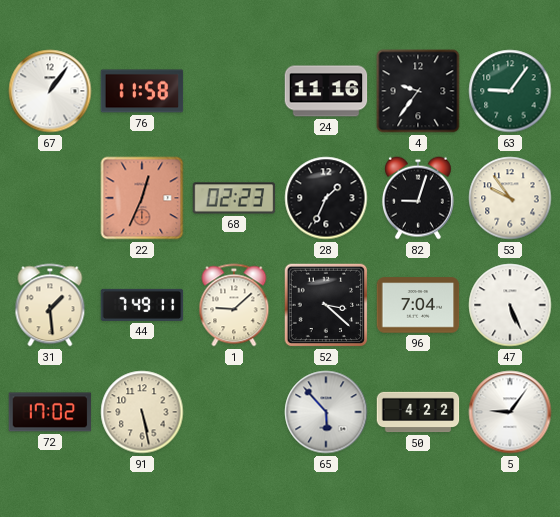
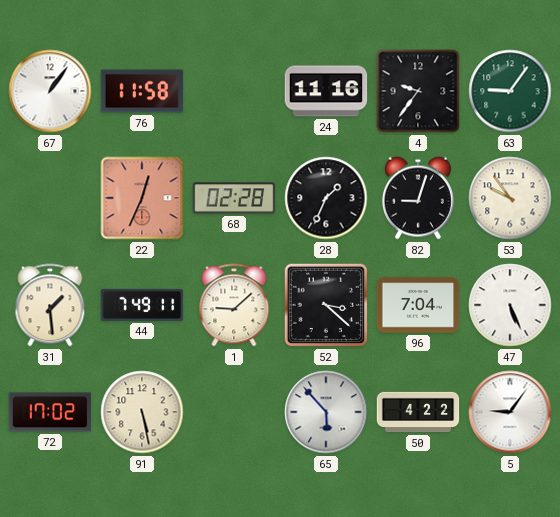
68: 02:23 -> 02:28 (234, 198)
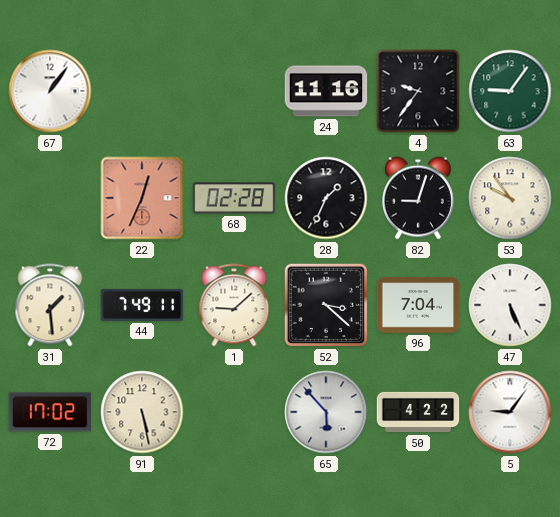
76: 11:58 -> none (142, 91)
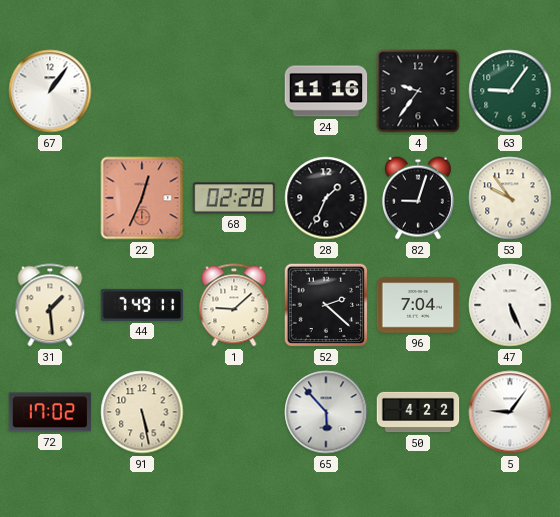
52: 3:22 -> 2:22 (326, 305)
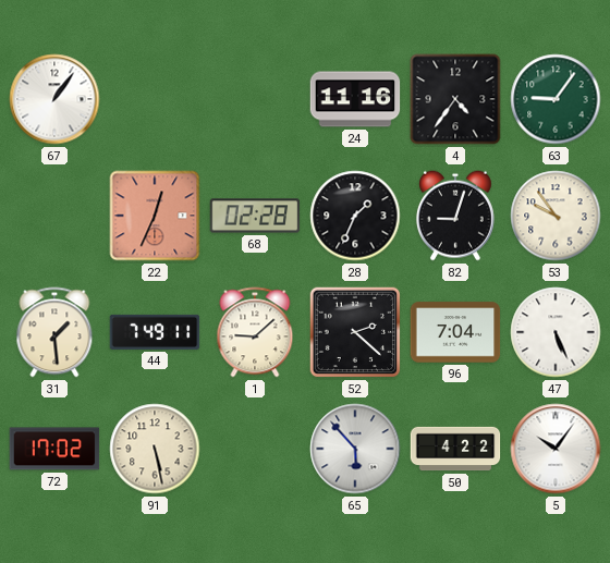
4: 9:36 -> 4:36 (455, 99)
5: 9:06 -> 10:06 (556, 449)
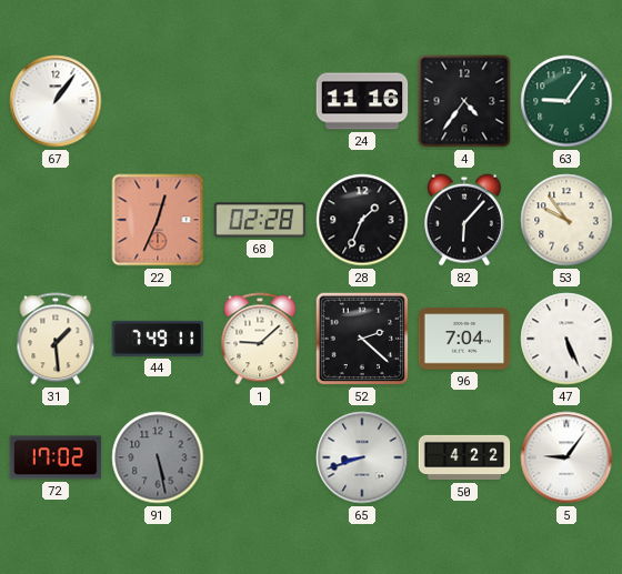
82: 9:03 -> 6:07 (464, 220)
91 dial: cream -> grey (158, 457)
65: 5:53 -> 8:42 (362, 457)
5: 10:06 -> 9:06 (566, 457)
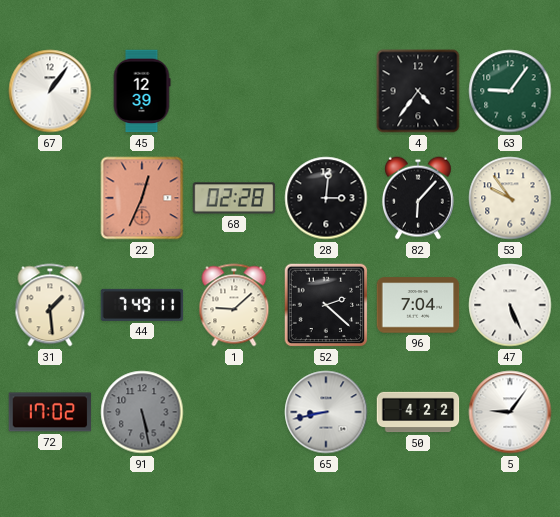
45: none -> 12:39 (142, 91)
24: 11:16 -> none (362, 101)
28: 1:34 -> 3:01 (326, 198)
65: 8:42 -> 8:43 (326, 412)
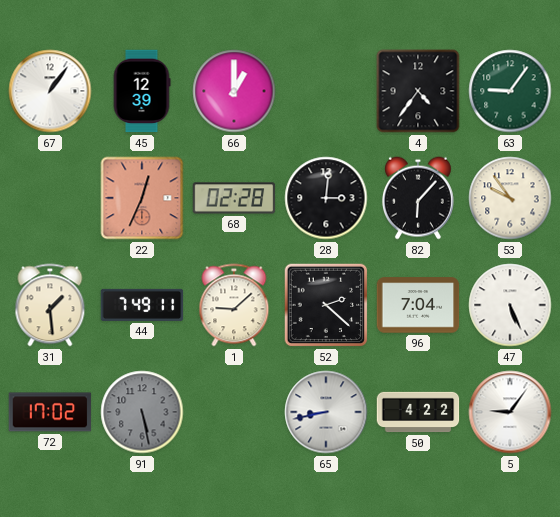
66: none -> 1:00 (234, 91)
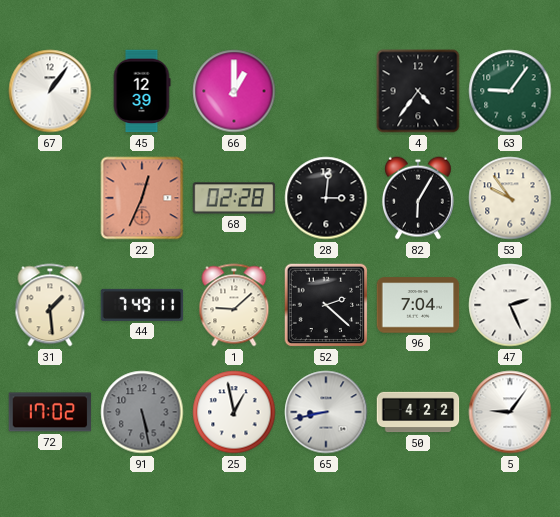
82: 6:07 -> 6:05 (418, 198)
47: 5:26 -> 2:26 (510, 305)
25: none -> 12:58 (234, 412)
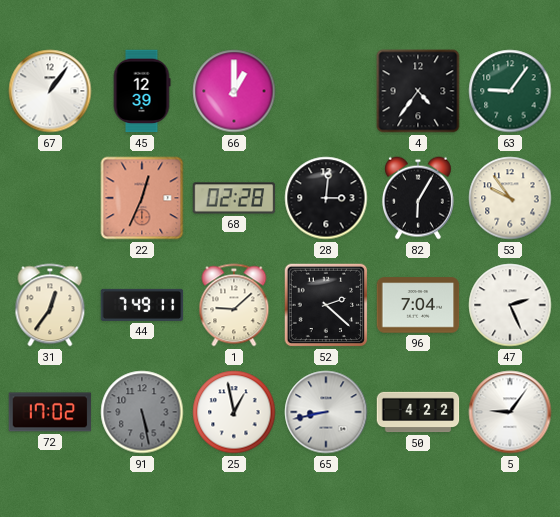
31: 1:29 -> 12:36 (50, 305)
